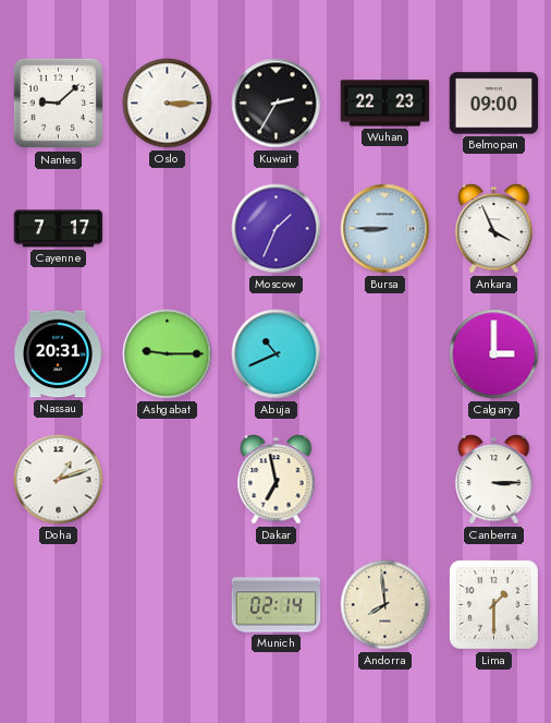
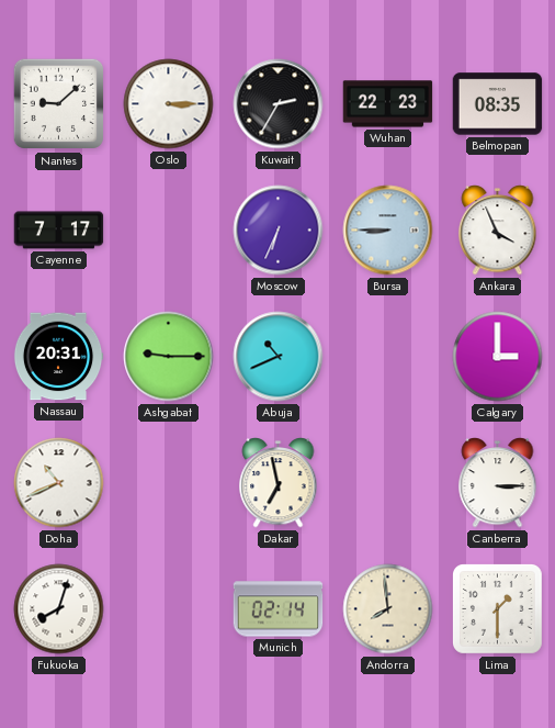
Belmopan: 09:00 -> 08:35 (498, 104)
Moscow: 1:34 -> 6:34 (279, 231)
Doha: 1:12 -> 10:41 (59, 483)
Fukuoka: none -> 8:03 (59, 609)
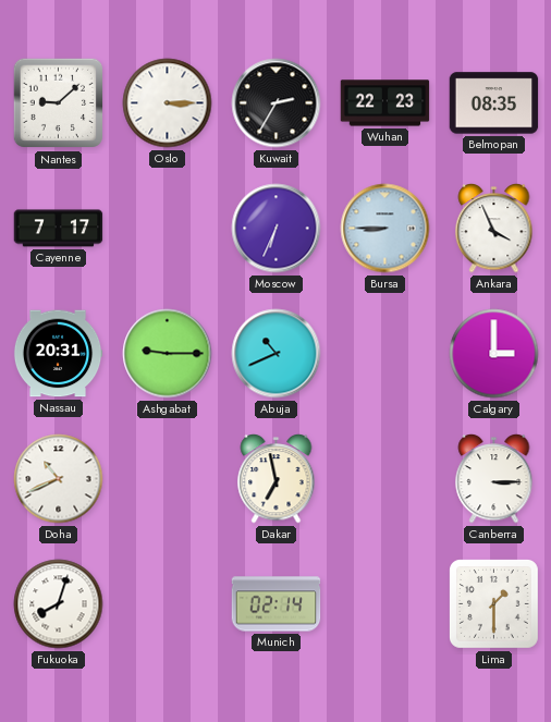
Andorra: 7:59 -> none (388, 609)
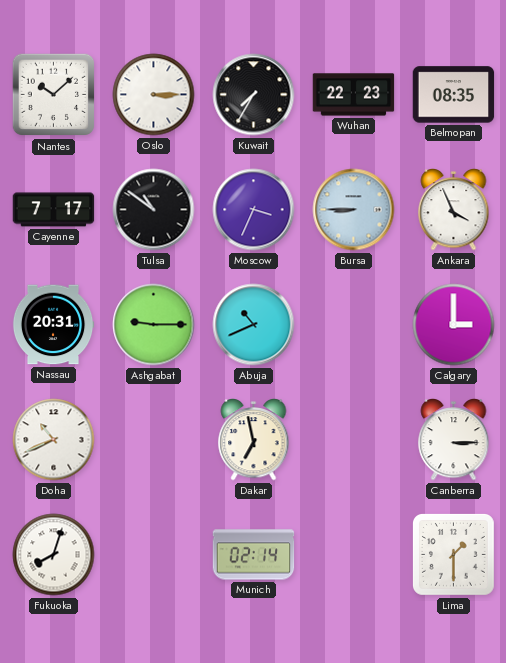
Nantes: 9:08 -> 10:08 (54, 95)
Kuwait: 2:35 -> 7:35 (254, 95)
Tulsa: none -> 10:51 (154, 210)
Moscow: 6:34 -> 3:34 (254, 210)
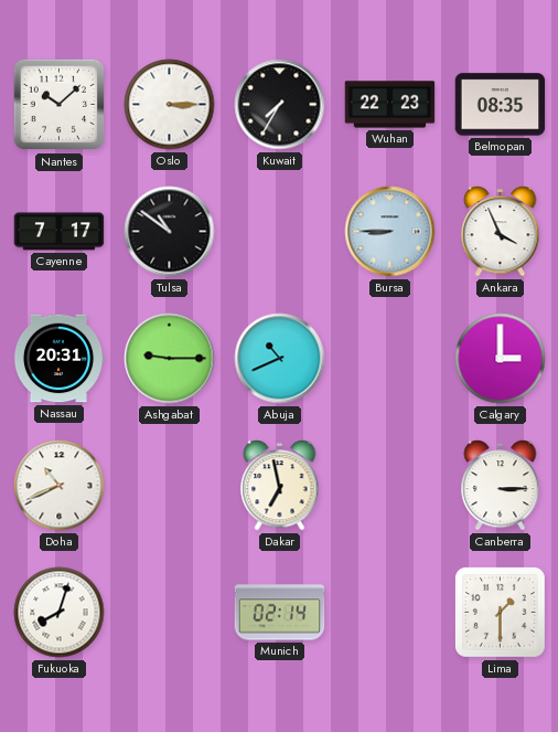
Moscow: 3:34 -> none (254, 210)
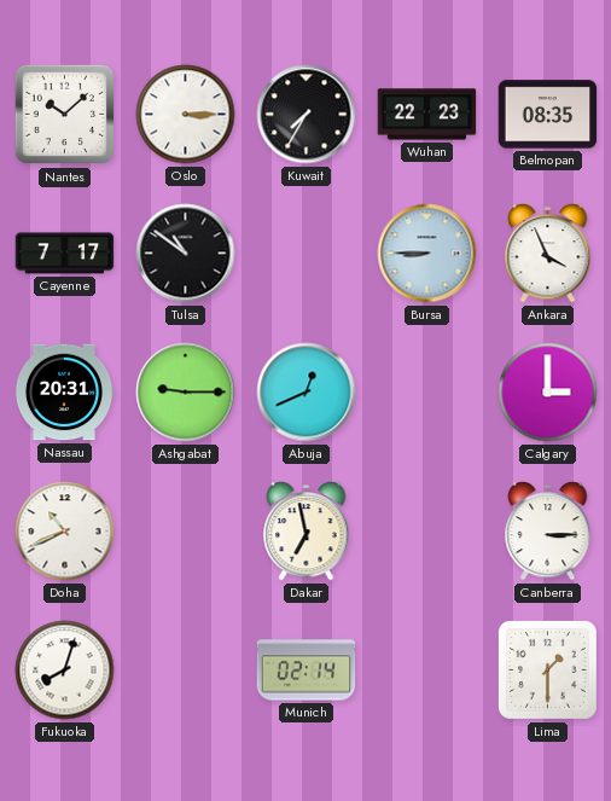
Abuja: 10:41 -> 12:41 (307, 393)
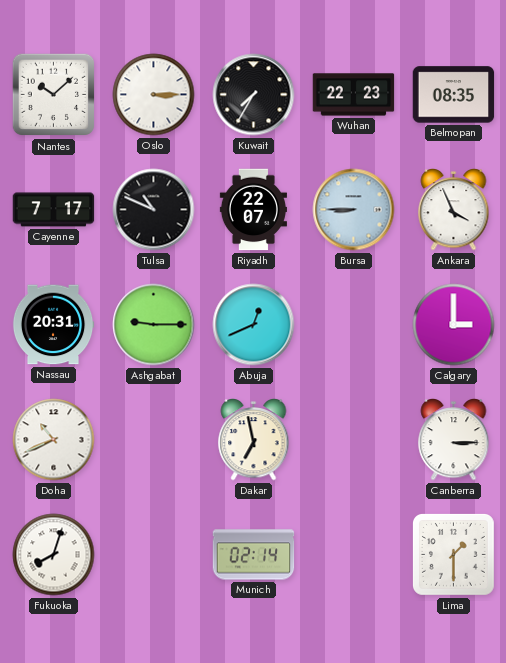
Tulsa: 10:51 -> 10:49 (154, 210)
Riyadh: none -> 22:07 (253, 210)
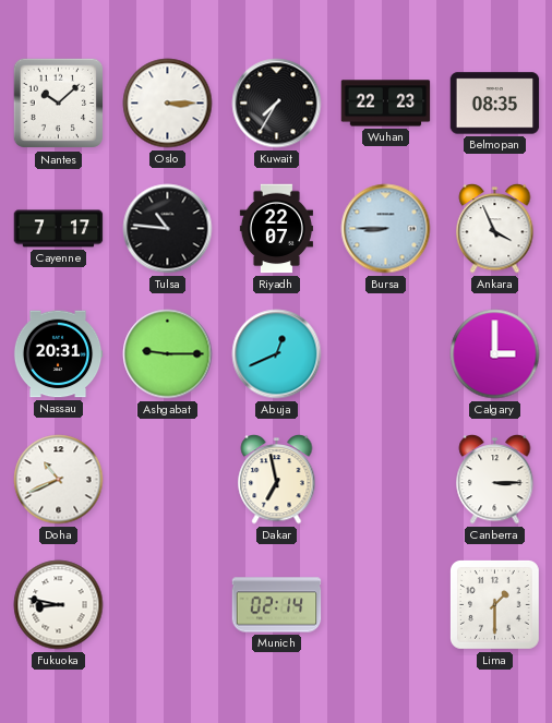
Tulsa: 10:49 -> 10:46 (168, 229)
Fukuoka: 8:03 -> 8:47 (59, 605)
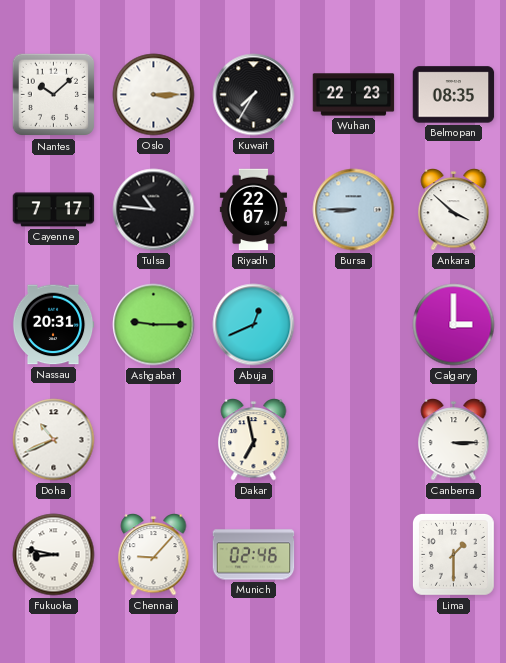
Ankara: 3:56 -> 3:52 (454, 210)
Chennai: none -> 9:07 (154, 555)
Munich: 02:14 -> 02:46 (254, 555)
